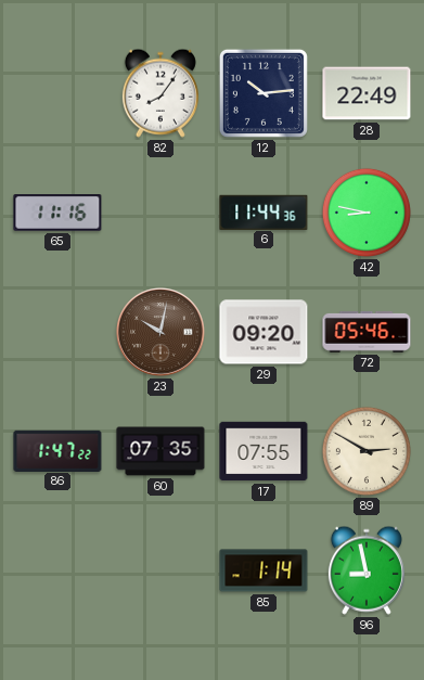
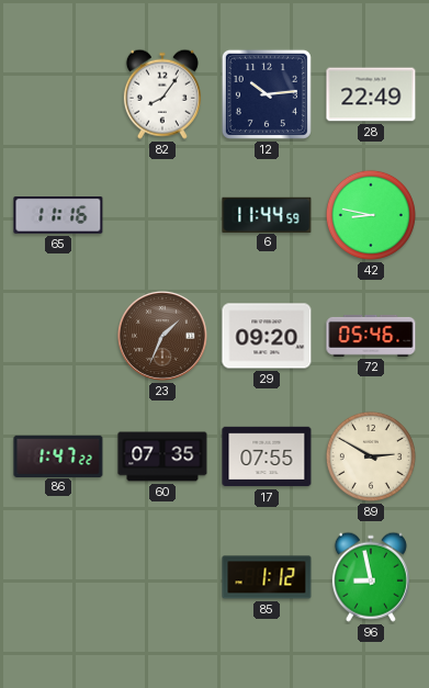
6: 11:44:36 -> 11:44:59 (267, 214)
23: 10:02 -> 1:34 (162, 336)
85: 1:14 -> 1:12 (267, 577)
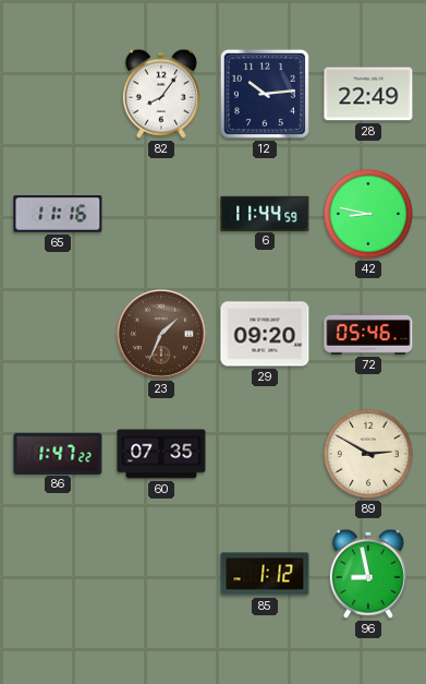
17: 07:55 -> none (267, 456)
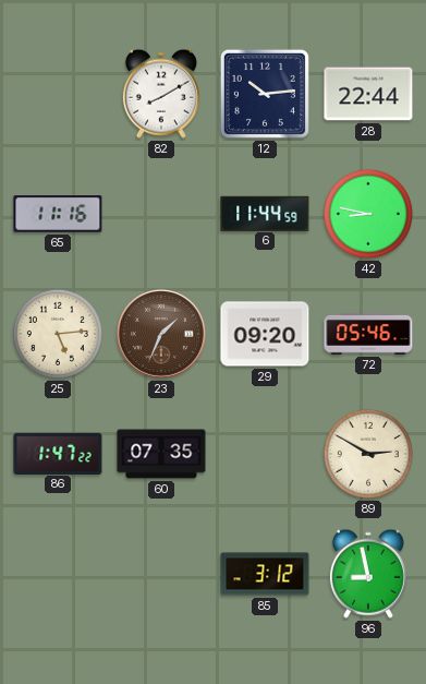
82: 8:06 -> 8:10 (161, 94)
28: 22:49 -> 22:44 (368, 94)
25: none -> 5:14 (58, 334)
85: 1:12 -> 3:12 (265, 574)
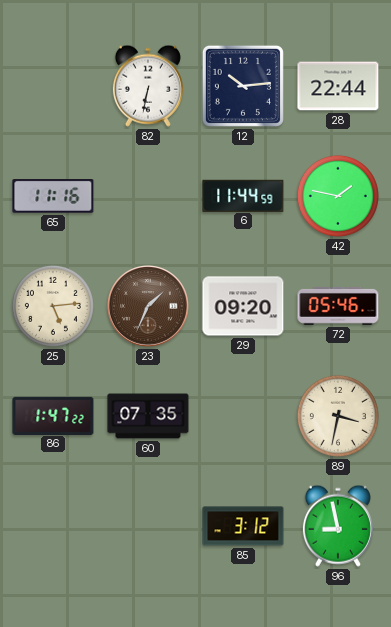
82: 8:10 -> 6:32 (148, 86)
42: 8:47 -> 1:47 (338, 196)
89: 2:50 -> 3:32 (338, 416)
